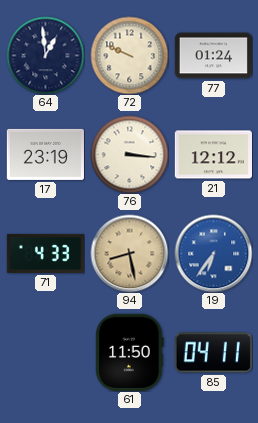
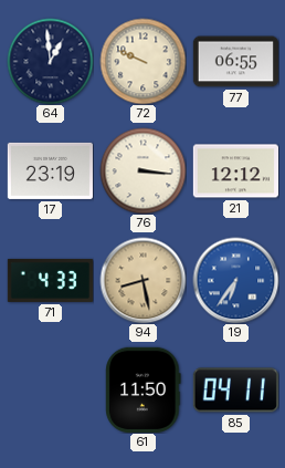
77: 01:24 -> 06:55 (235, 62)
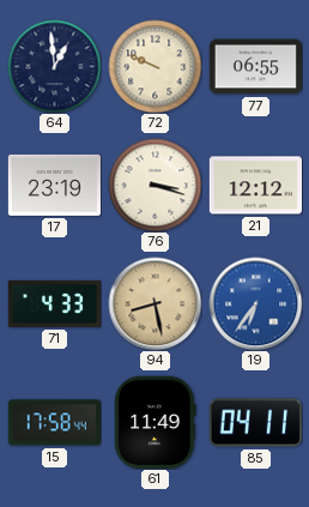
76: 3:16 -> 3:18 (154, 185)
15: none -> 17:58 (54, 423)
61: 11:50 -> 11:49 (156, 422)
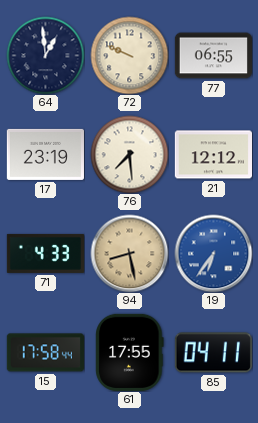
76: 3:18 -> 7:29 (129, 154)
61: 11:49 -> 17:55 (130, 352)
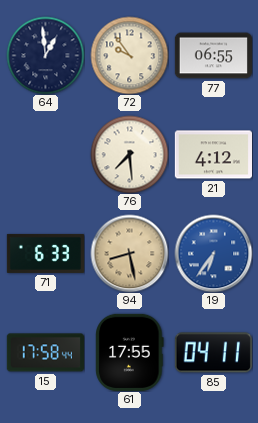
72: 9:49 -> 9:54 (129, 55)
17: 23:19 -> none (45, 154)
21: 12:12 -> 4:12 (213, 155)
71: 4:33 -> 6:33 (45, 253)
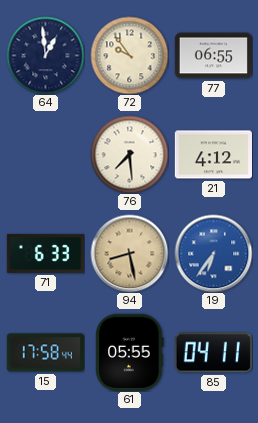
61: 17:55 -> 05:55 (130, 352)
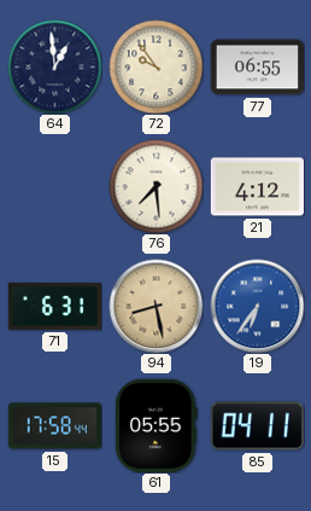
71: 6:33 -> 6:31 (54, 306)
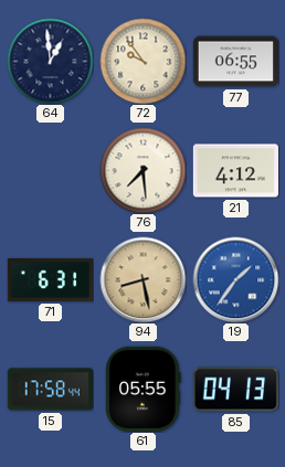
19: 6:36 -> 1:36 (235, 279)
85: 04:11 -> 04:13 (235, 390)
